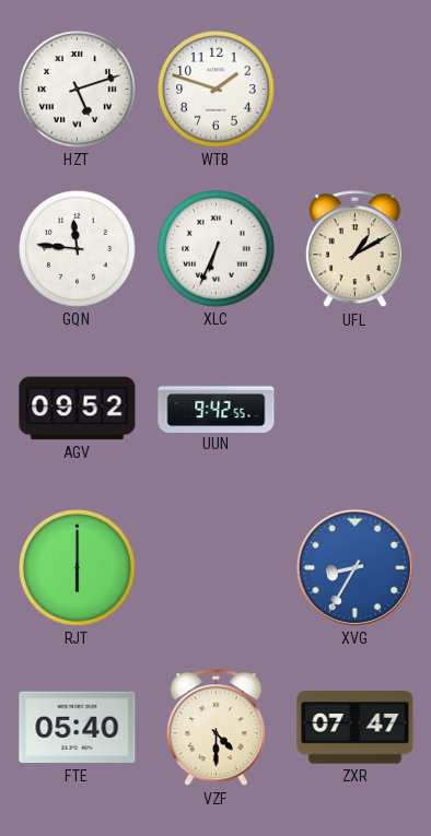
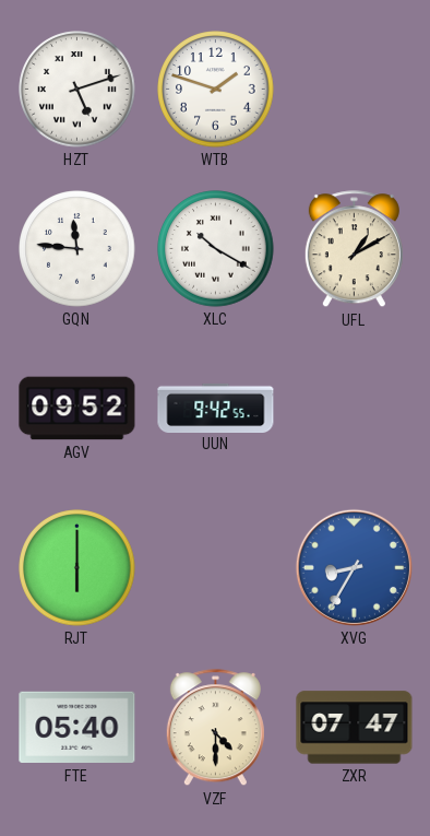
XLC: 6:34 -> 10:20 (216, 249)
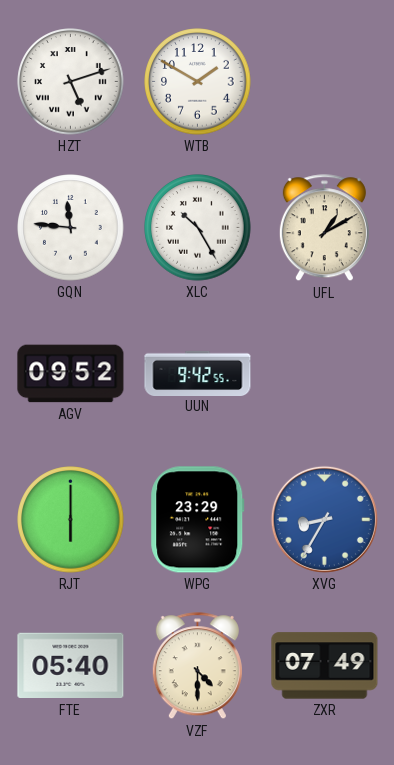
WTB: 1:48 -> 1:50 (198, 82)
XLC: 10:20 -> 10:25 (198, 228)
WPG: none -> 23:29 (198, 520)
ZXR: 07:47 -> 07:49 (325, 666)
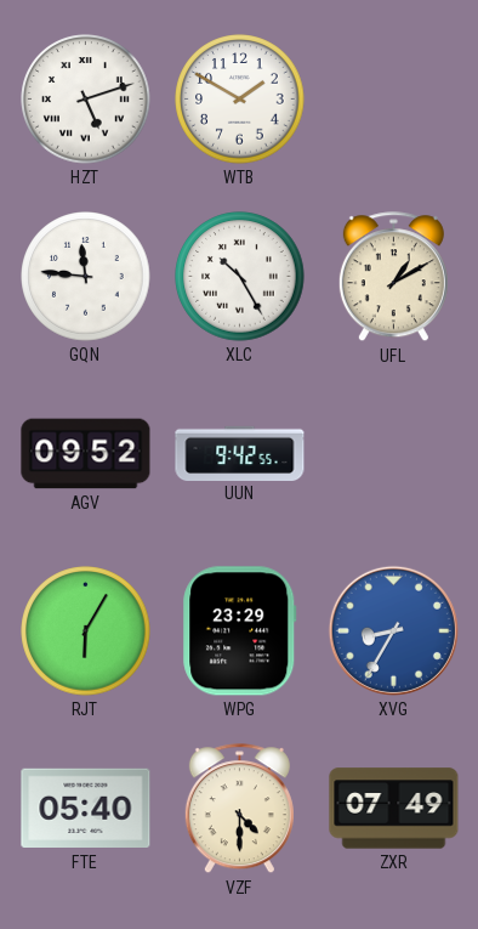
RJT: 6:00 -> 6:05 (86, 631)
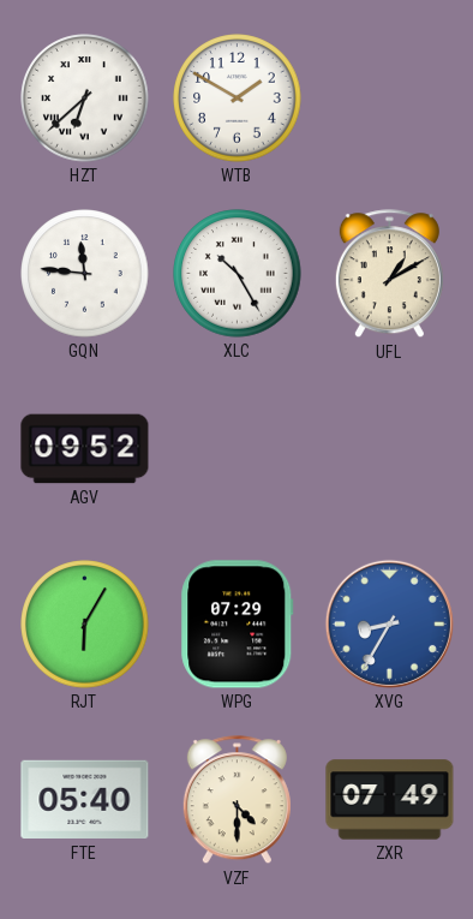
HZT: 5:12 -> 6:38 (85, 99)
UUN: 9:42 -> none (240, 453)
WPG: 23:29 -> 07:29 (238, 625)
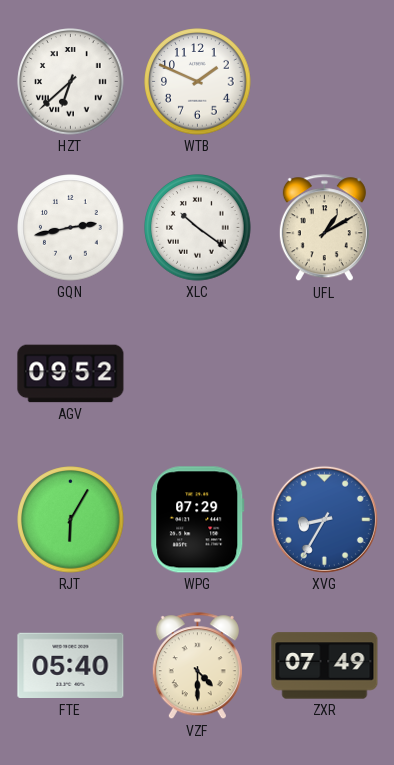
WTB: 1:50 -> 1:49 (198, 82)
GQN: 11:46 -> 2:43 (71, 228)
XLC: 10:25 -> 10:21 (198, 228)
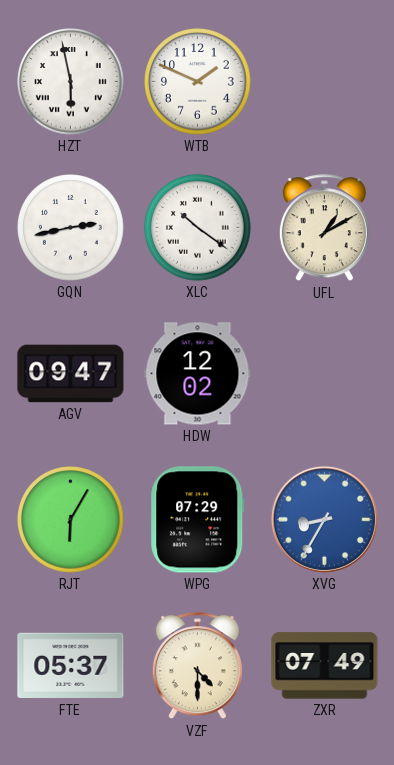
HZT: 6:38 -> 5:58 (71, 82)
AGV: 09:52 -> 09:47 (71, 374)
HDW: none -> 12:02 (198, 374)
FTE: 05:40 -> 05:37 (71, 666)
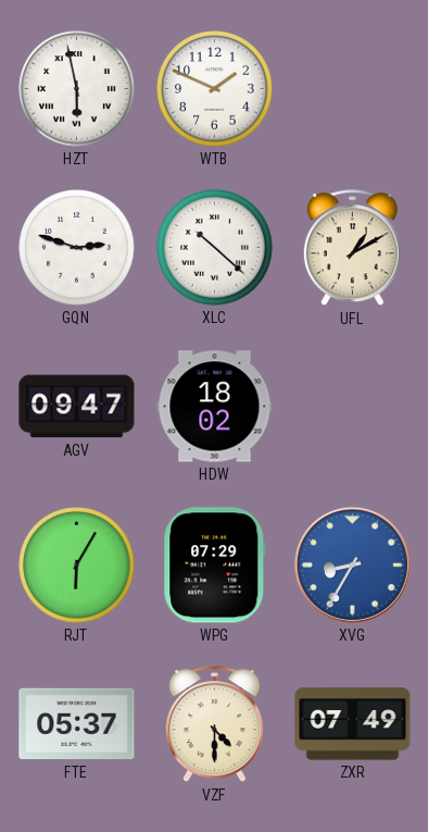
GQN: 2:43 -> 2:48 (77, 248)
XLC: 10:21 -> 10:22 (215, 248)
HDW: 12:02 -> 18:02 (215, 407)
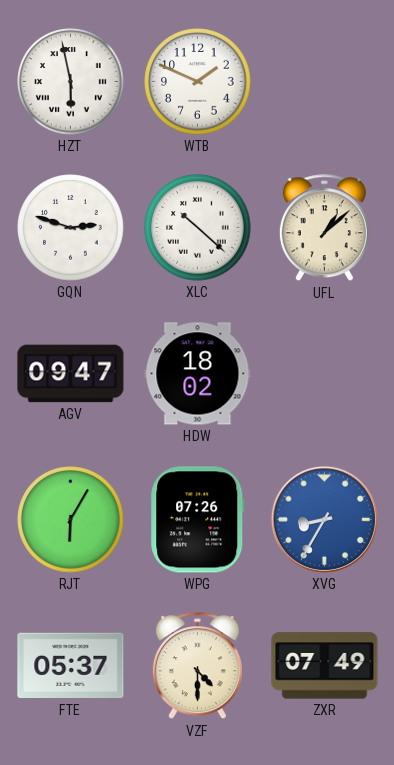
UFL: 1:10 -> 1:08 (324, 228)
WPG: 07:29 -> 07:26 (198, 520)
